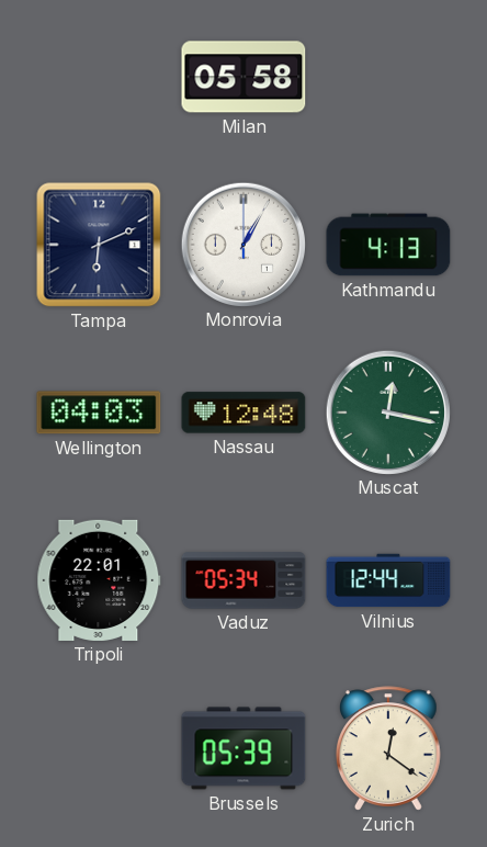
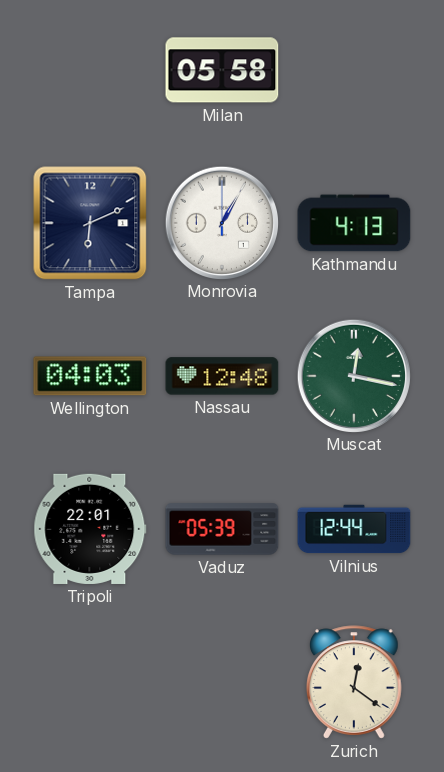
Vaduz: 05:34 -> 05:39 (222, 529)
Brussels: 05:39 -> none (243, 748)
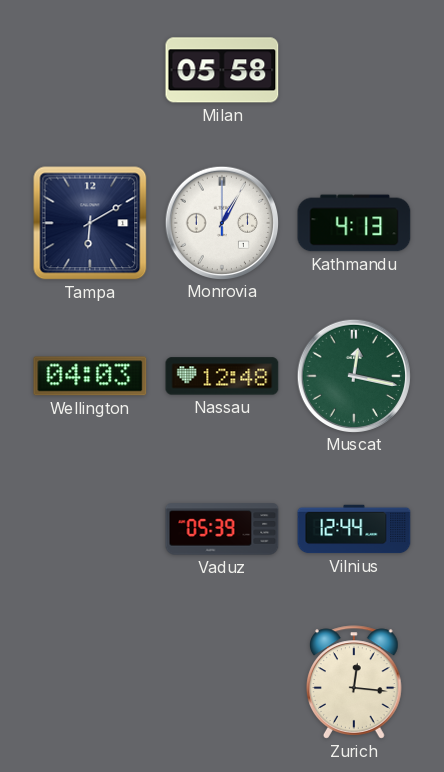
Tampa: 6:11 -> 6:10 (90, 223)
Tripoli: 22:01 -> none (90, 529)
Zurich: 12:21 -> 12:16 (355, 682)
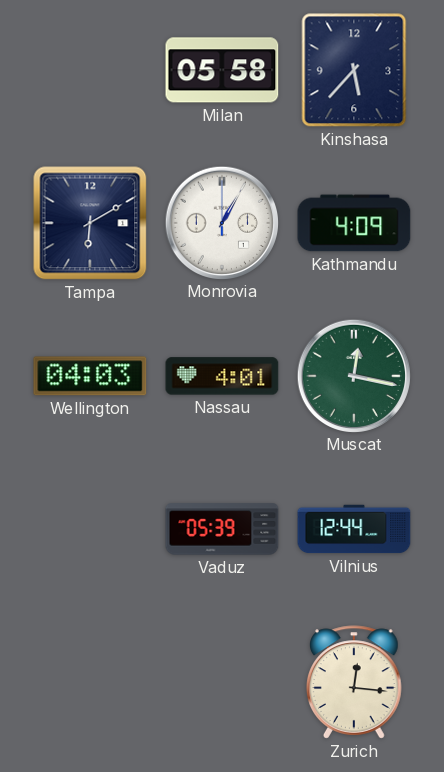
Kinshasa: none -> 5:37 (354, 70)
Kathmandu: 4:13 -> 4:09 (354, 223)
Nassau: 12:48 -> 4:01 (222, 376)
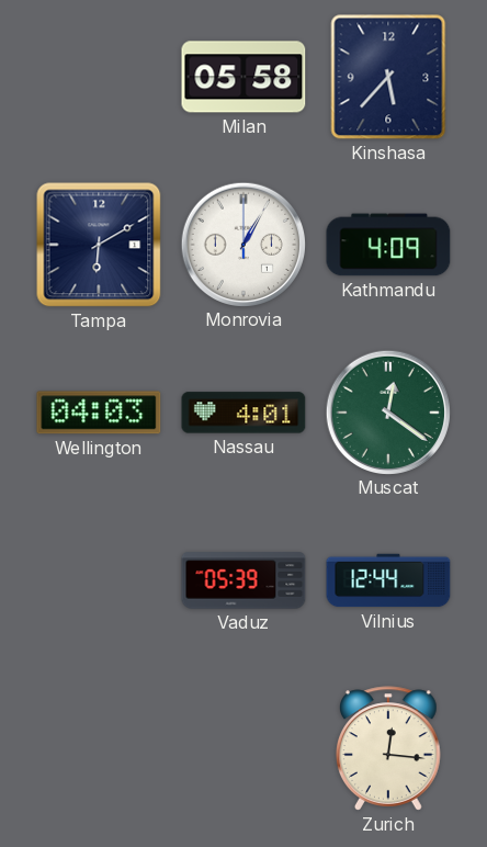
Muscat: 12:17 -> 12:21 (387, 411)
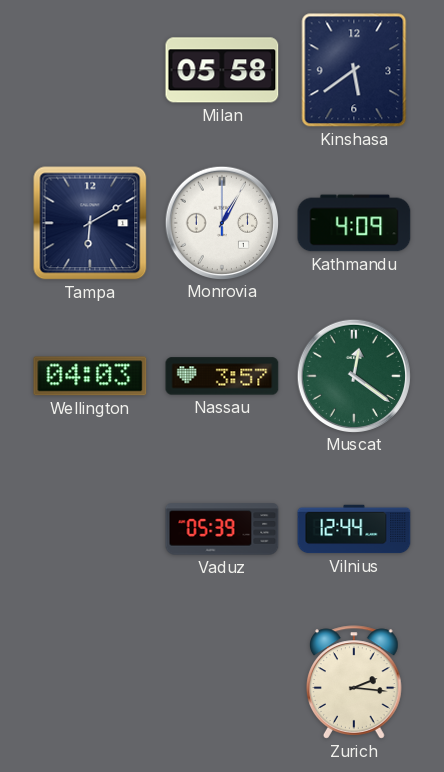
Kinshasa: 5:37 -> 5:39 (354, 70)
Nassau: 4:01 -> 3:57 (222, 376)
Zurich: 12:16 -> 2:16 (355, 682)
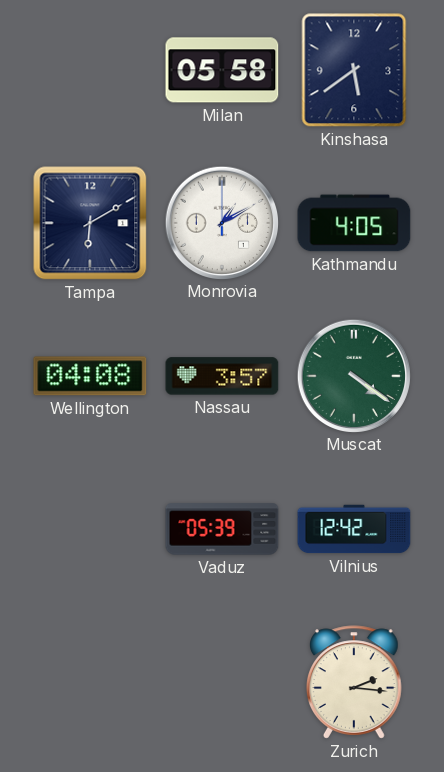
Monrovia: 1:05 -> 1:10 (221, 222)
Kathmandu: 4:09 -> 4:05 (354, 223)
Wellington: 04:03 -> 04:08 (90, 376)
Muscat: 12:21 -> 4:21 (353, 375)
Vilnius: 12:44 -> 12:42 (354, 529)
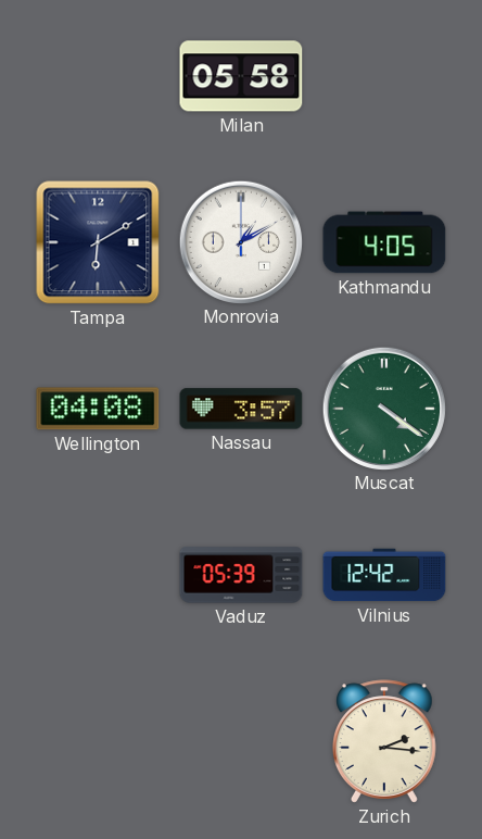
Kinshasa: 5:39 -> none (354, 70)
